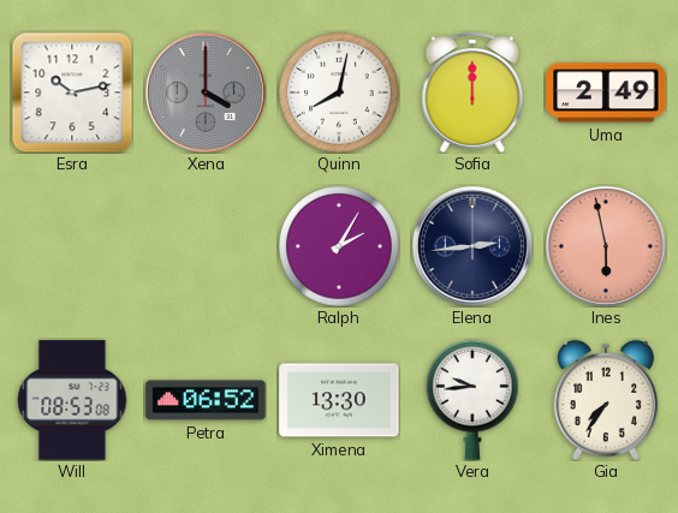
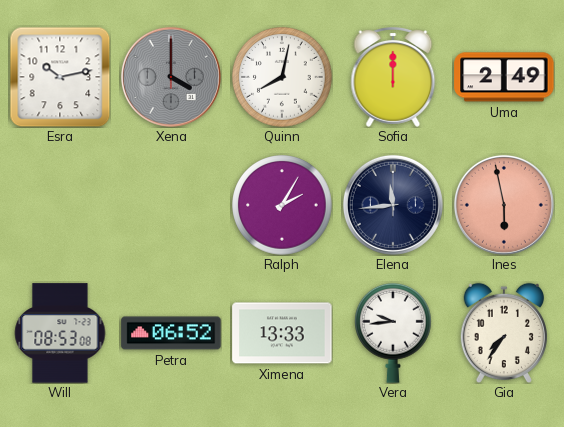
Elena: 2:44 -> 11:44 (393, 205)
Ximena: 13:30 -> 13:33 (282, 333)
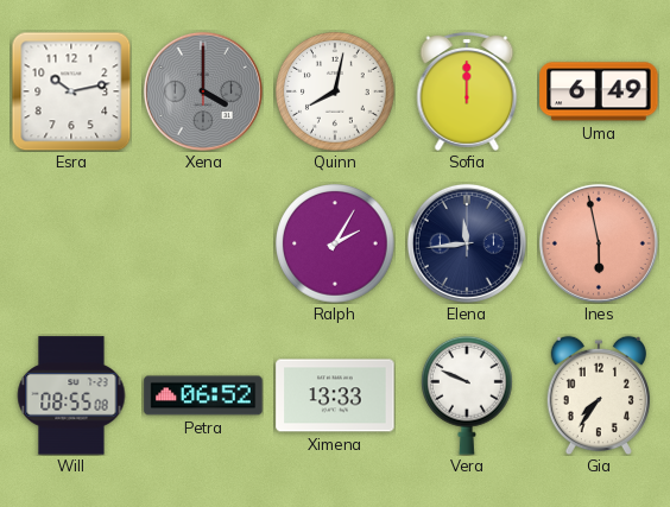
Uma: 2:49 -> 6:49 (599, 91)
Will: 08:53 -> 08:55 (71, 395)
Vera: 9:44 -> 9:49 (468, 395)
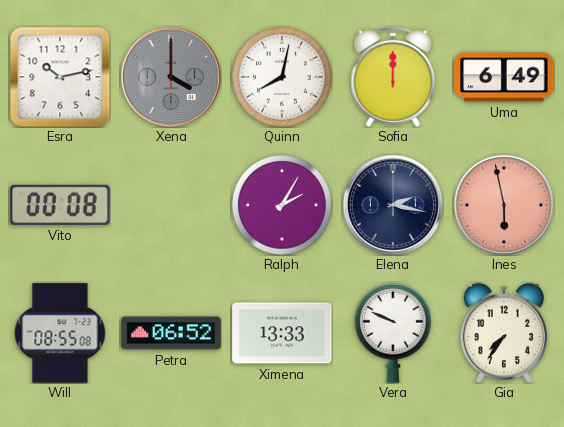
Vito: none -> 00:08 (60, 205)
Elena: 11:44 -> 2:17 (393, 205)
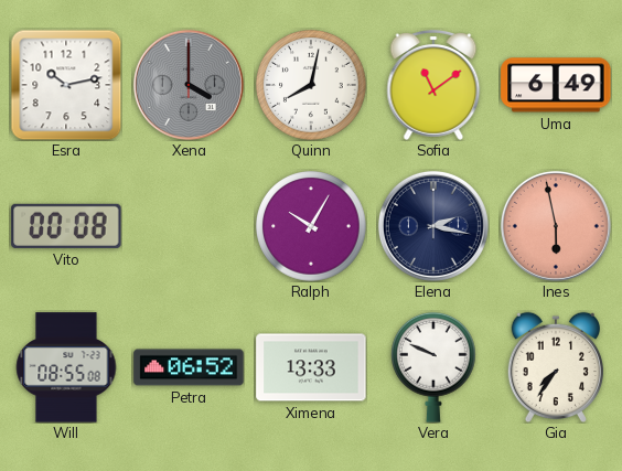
Sofia: 12:00 -> 11:09 (433, 86)
Ralph: 2:05 -> 10:05 (311, 226)
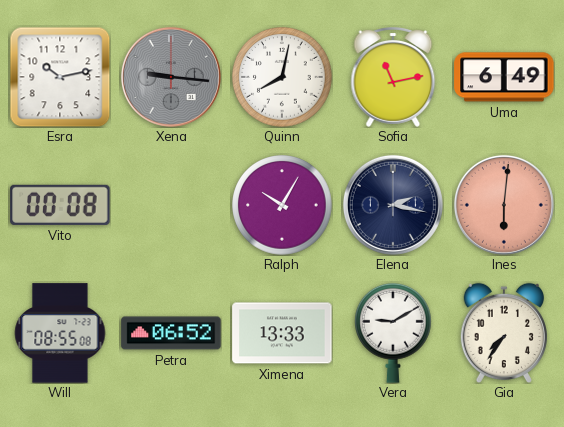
Xena: 4:00 -> 9:16 (171, 77)
Sofia: 11:09 -> 11:13 (393, 78)
Ines: 5:58 -> 6:01 (504, 205)
Vera: 9:49 -> 9:10 (394, 333)
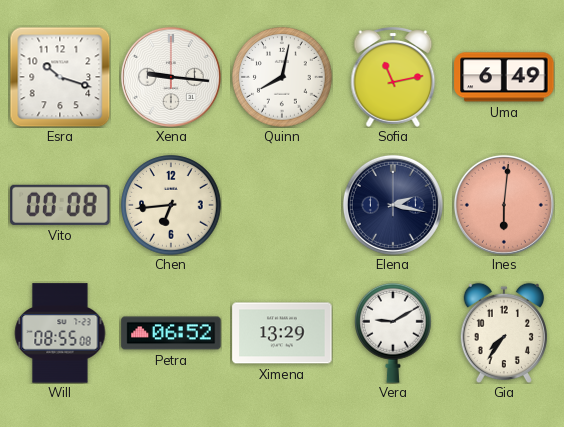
Esra: 10:13 -> 10:18 (60, 77)
Xena dial: grey -> white (171, 77)
Chen: none -> 6:44 (171, 205)
Ralph: 10:05 -> none (282, 205)
Ximena: 13:33 -> 13:29 (282, 333)
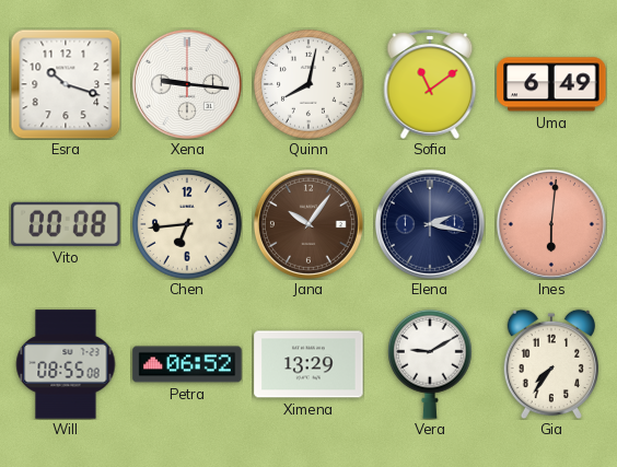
Sofia: 11:13 -> 11:09 (430, 85)
Jana: none -> 10:06 (308, 224)
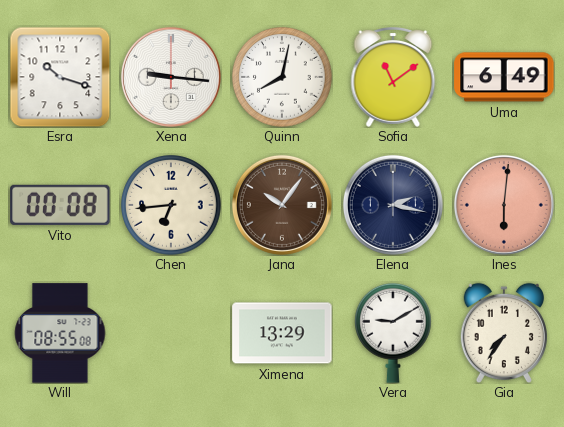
Petra: 06:52 -> none (187, 364)
